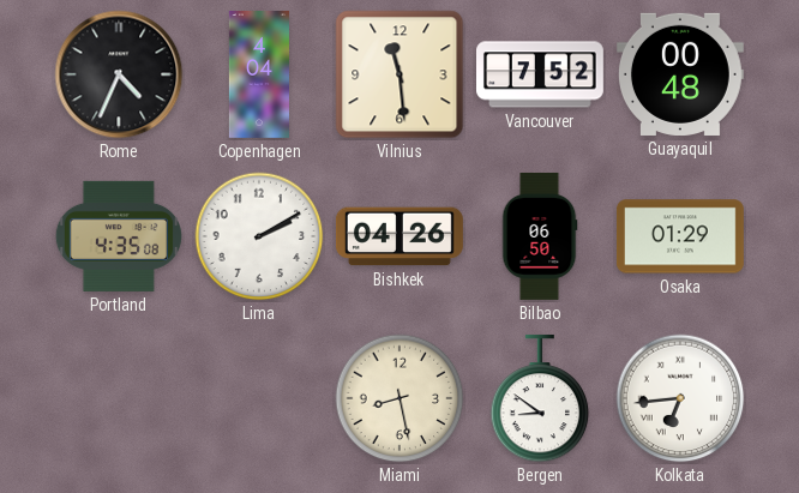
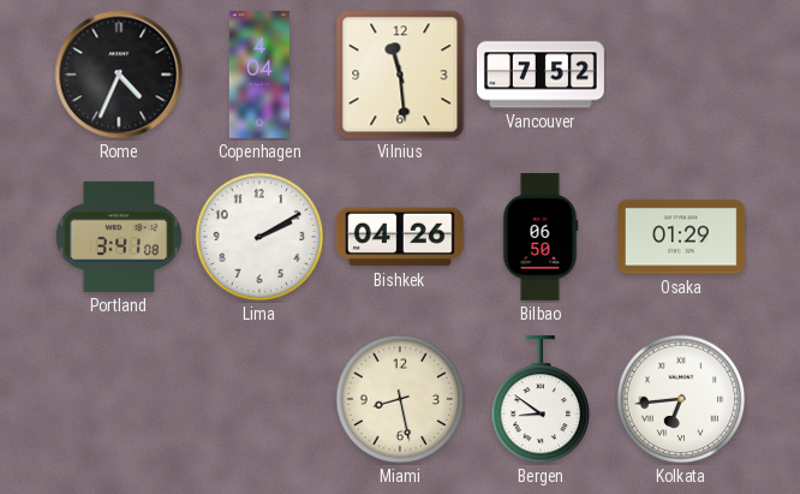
Guayaquil: 00:48 -> none (680, 74)
Portland: 4:35 -> 3:41 (119, 237)
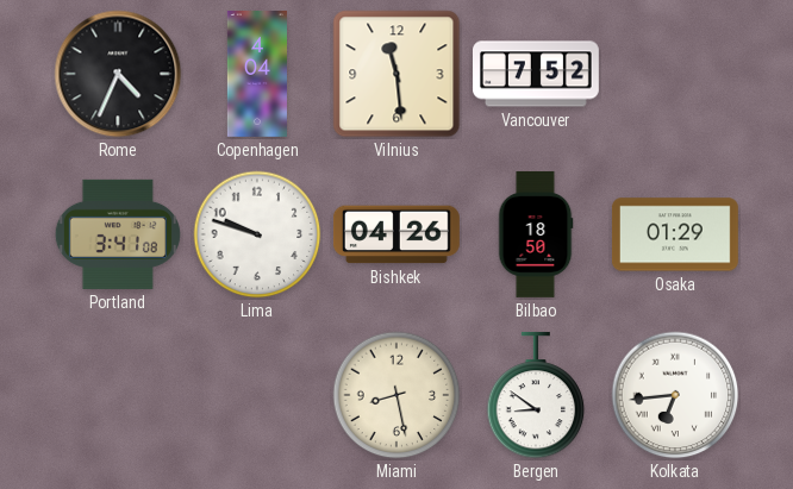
Lima: 2:10 -> 9:48 (257, 234)
Bilbao: 06:50 -> 18:50 (536, 234)
